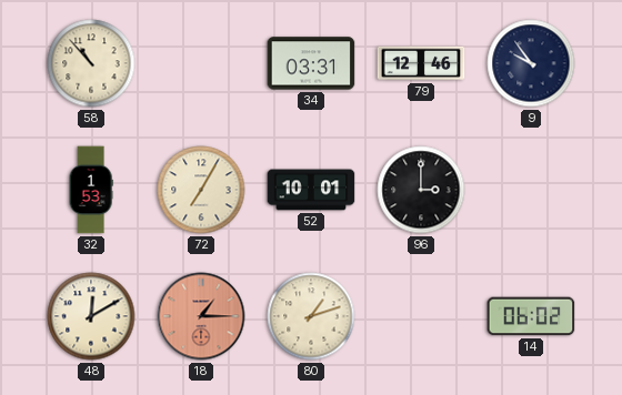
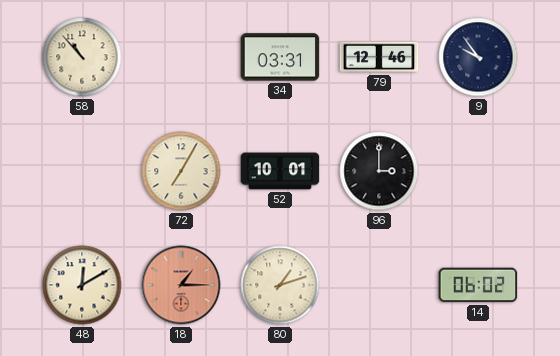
32: 1:53 -> none (91, 190)
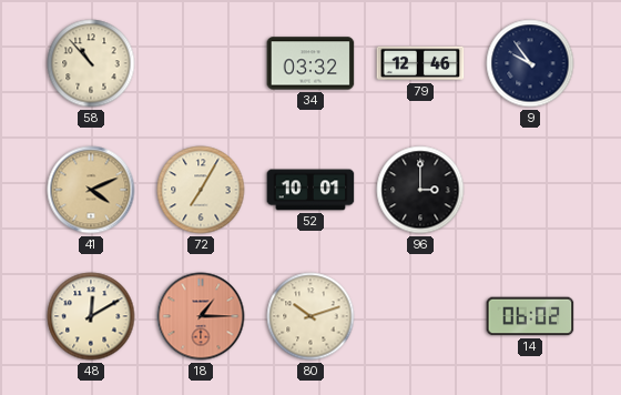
34: 03:31 -> 03:32 (310, 63)
41: none -> 4:11 (91, 190)
80: 1:12 -> 10:12 (310, 316)
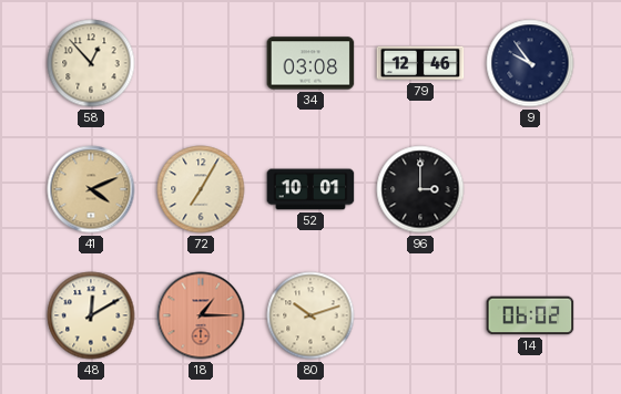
58: 10:53 -> 12:53 (91, 63)
34: 03:32 -> 03:08 (310, 63)
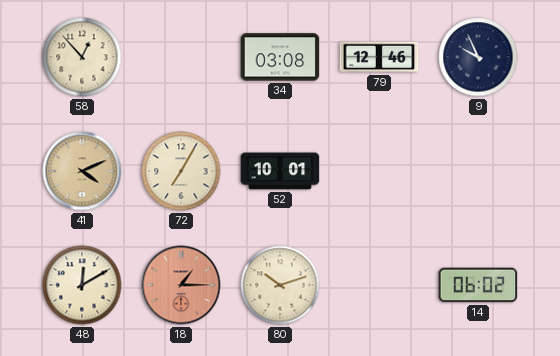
9: 9:54 -> 9:56 (478, 57)
96: 3:00 -> none (420, 189)
